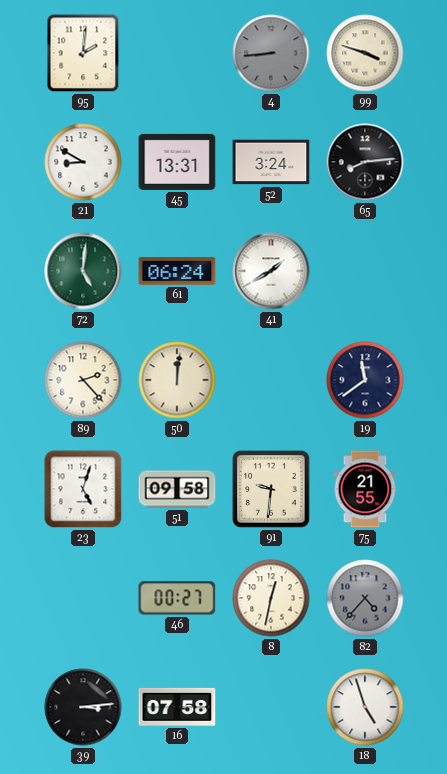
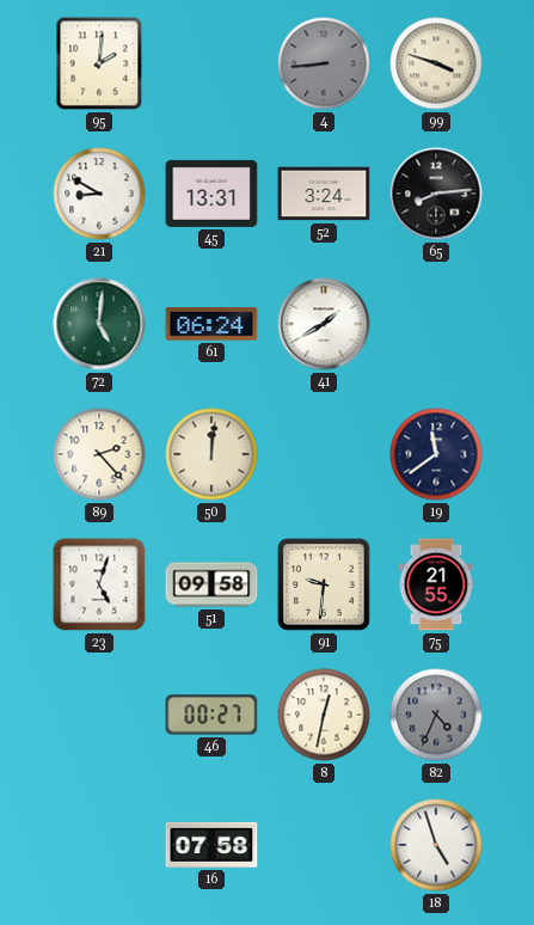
82: 4:37 -> 4:34 (436, 715)
39: 3:14 -> none (83, 707)
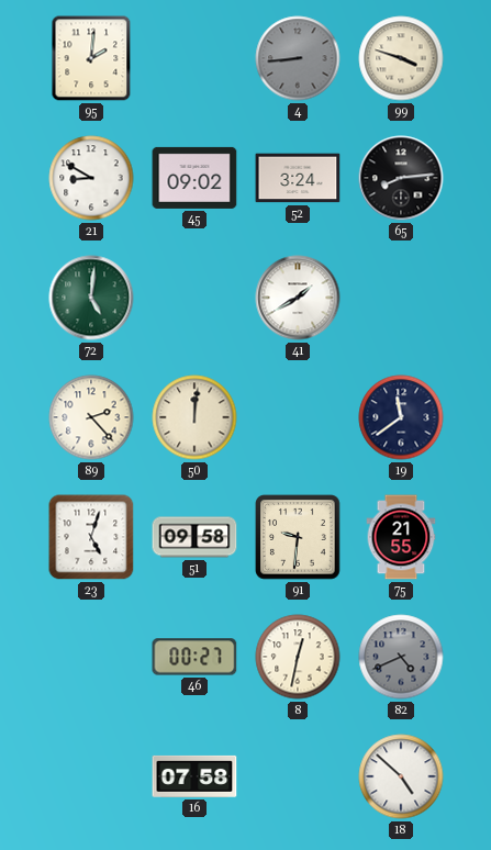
45: 13:31 -> 09:02 (194, 178)
61: 06:24 -> none (211, 324)
82: 4:34 -> 4:41 (401, 657)
18: 4:57 -> 4:52 (401, 776)
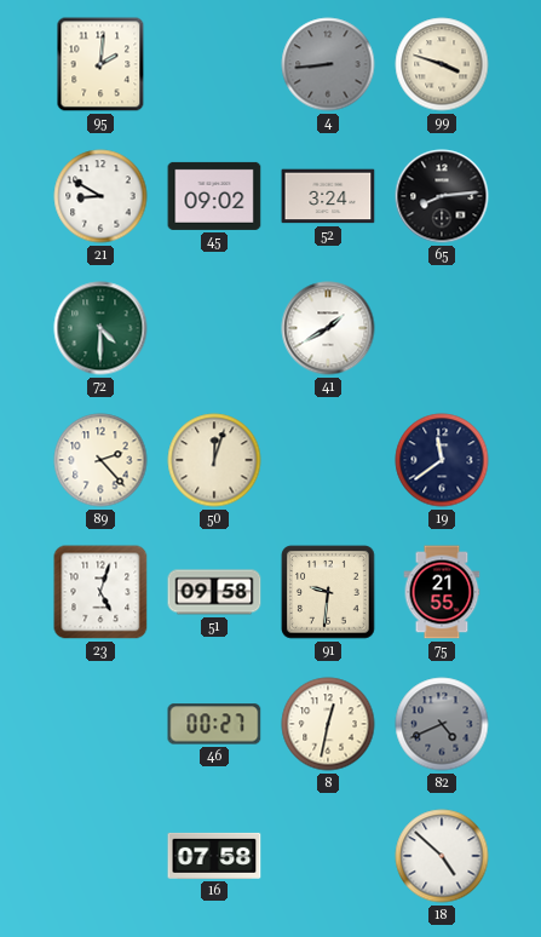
72: 5:01 -> 4:30 (100, 328)
50: 12:01 -> 12:03 (214, 460)
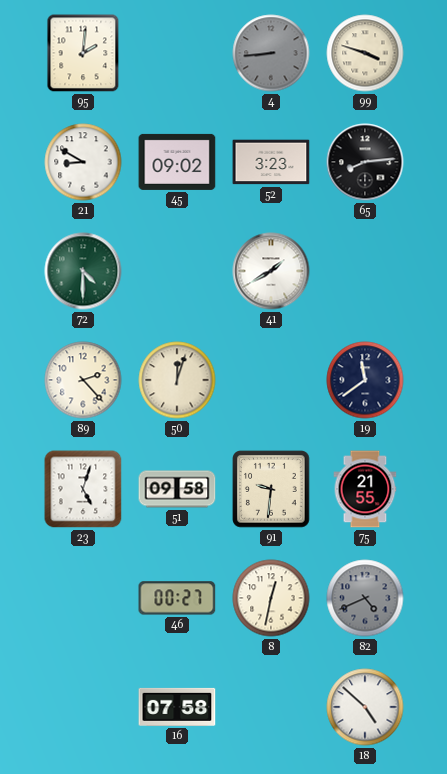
52: 3:24 -> 3:23 (271, 162)
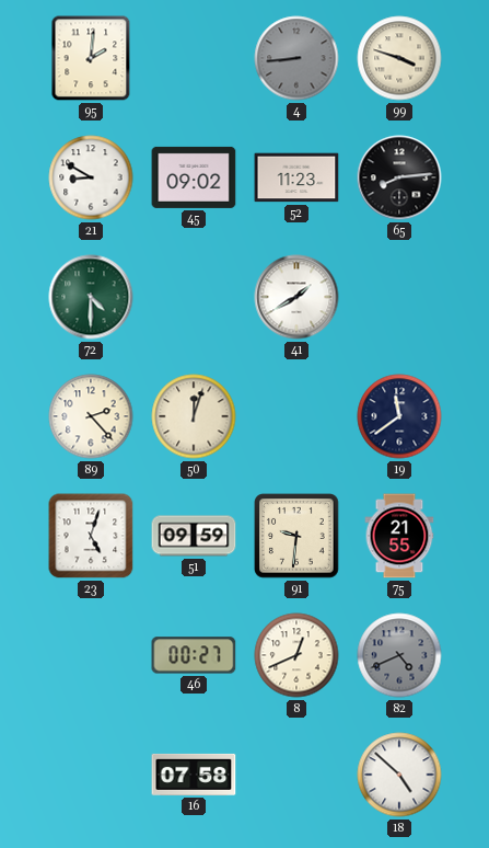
52: 3:23 -> 11:23 (296, 177)
51: 09:58 -> 09:59 (194, 536)
8: 12:32 -> 12:41 (296, 655)
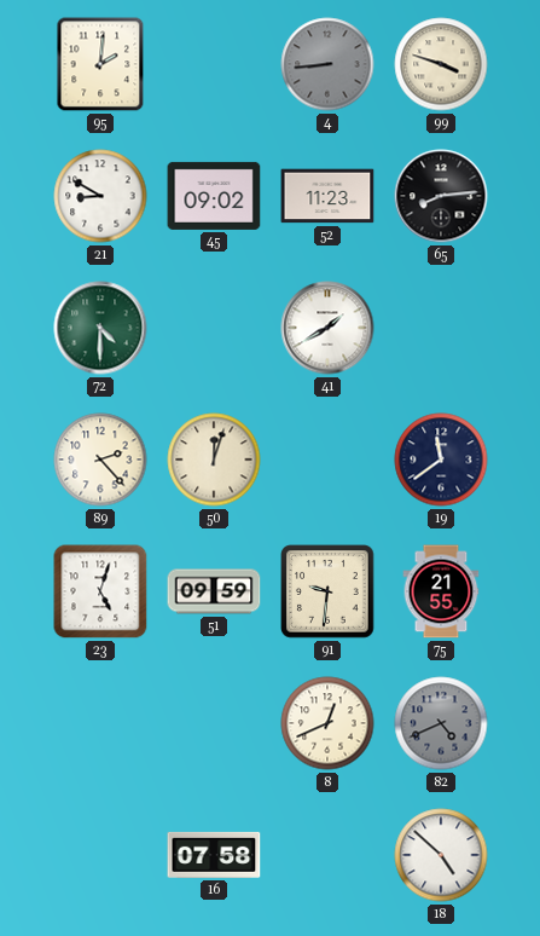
46: 00:27 -> none (194, 655)
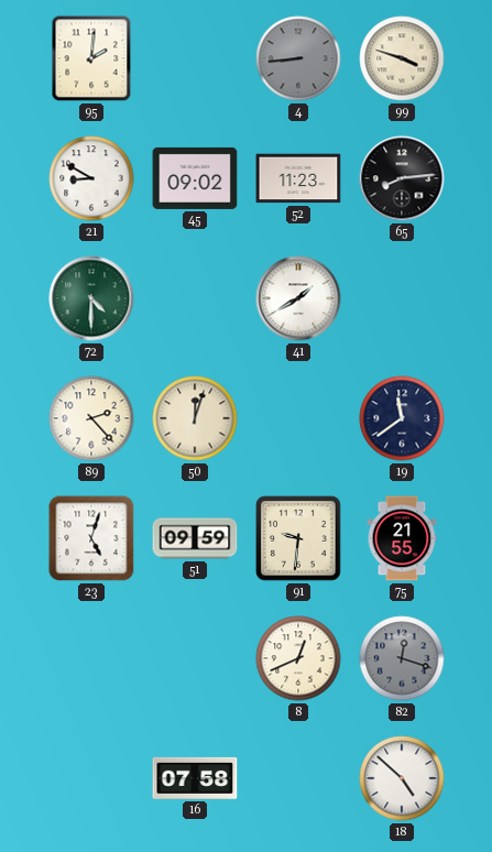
82: 4:41 -> 12:18 (402, 658)
